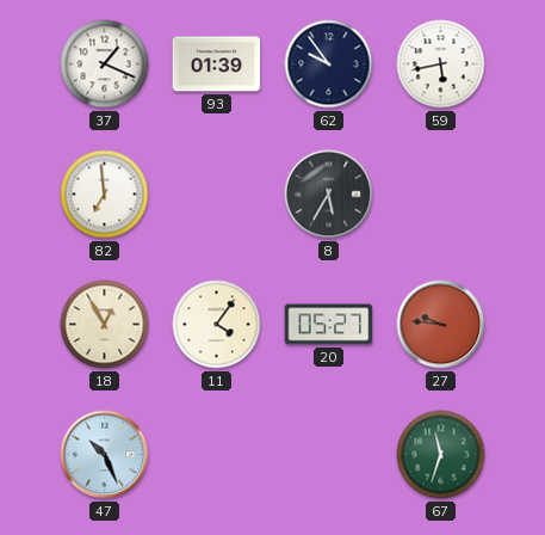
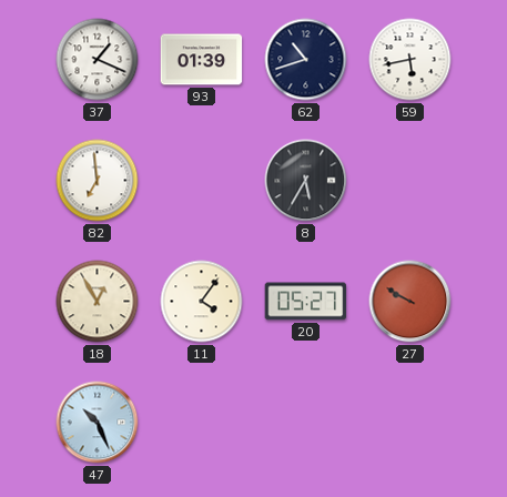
62: 9:54 -> 10:42 (306, 60)
27: 9:46 -> 9:50 (410, 302)
67: 11:33 -> none (441, 455)
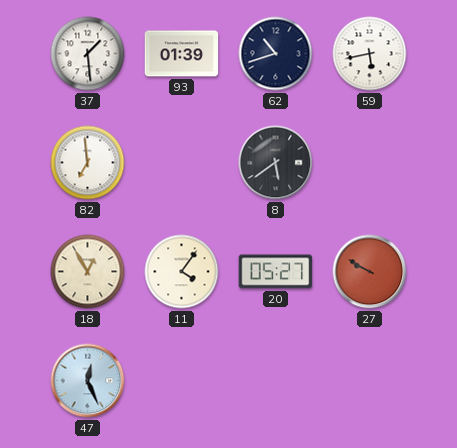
37: 1:19 -> 1:29 (88, 54)
8: 5:35 -> 5:39 (276, 163)
47: 10:26 -> 12:26 (88, 381)
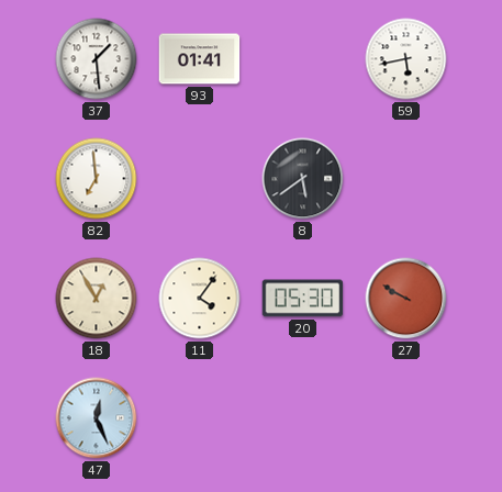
93: 01:39 -> 01:41 (200, 59)
62: 10:42 -> none (276, 54)
20: 05:27 -> 05:30 (303, 299)
